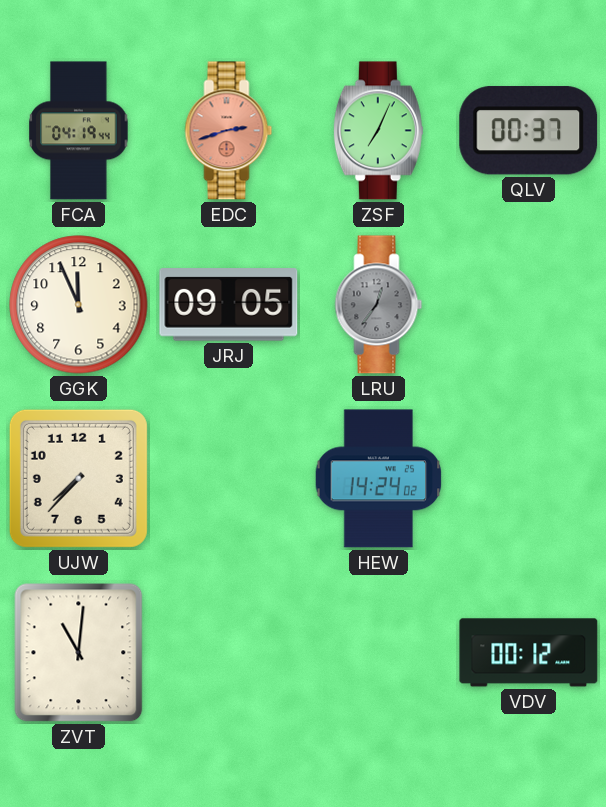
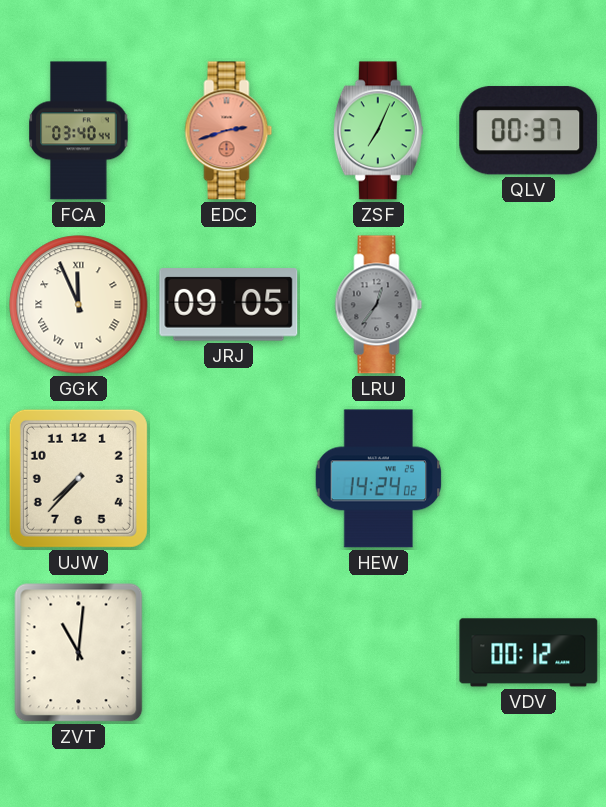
FCA: 04:19 -> 03:40 (79, 131)
GGK numerals: Arabic -> Roman (79, 305)
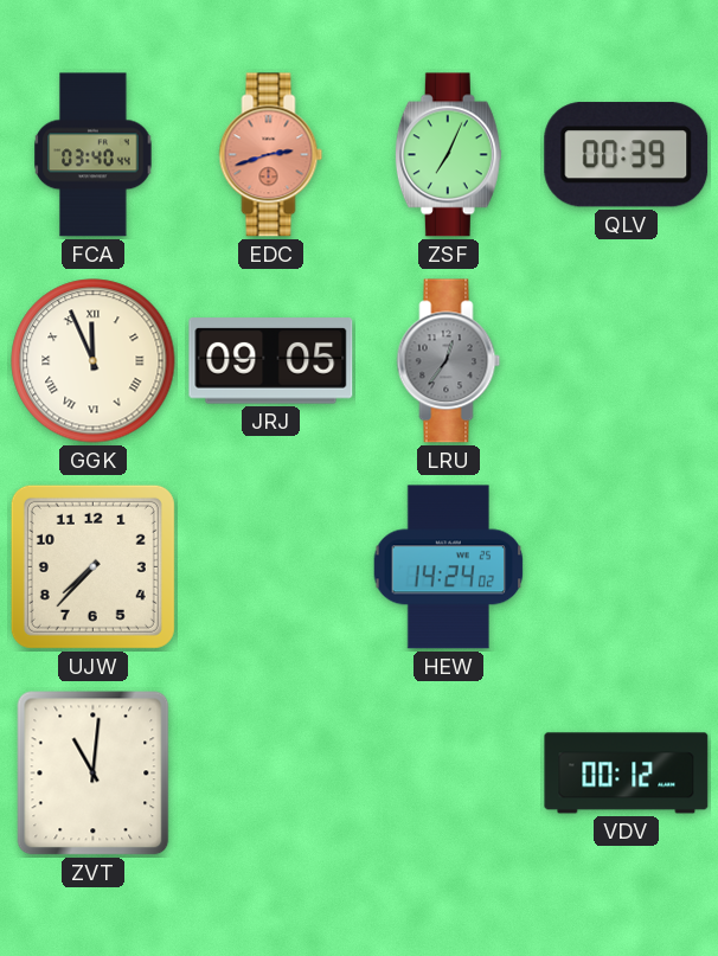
QLV: 00:37 -> 00:39 (627, 155)
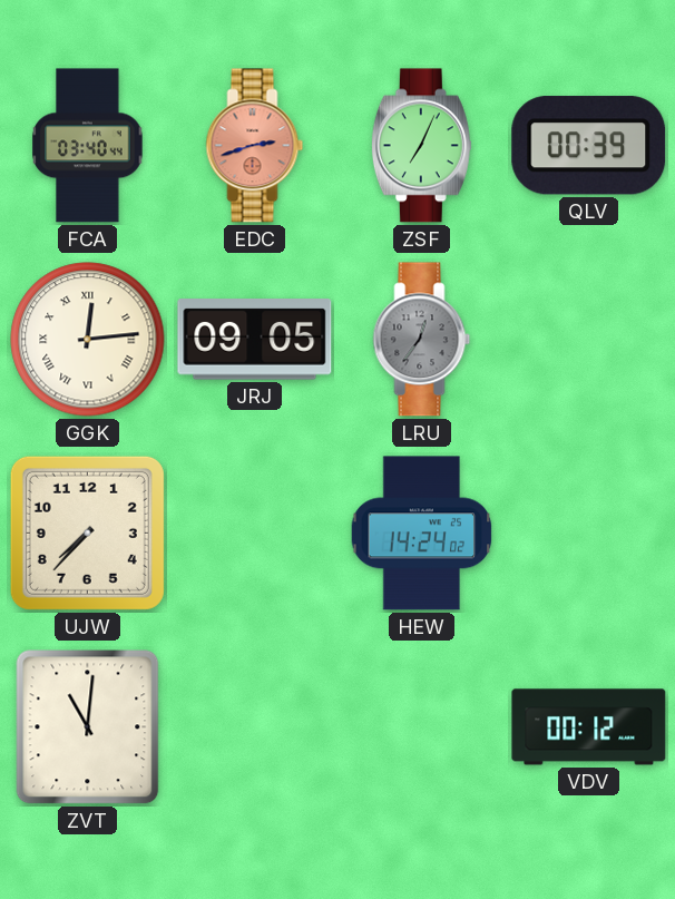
GGK: 11:56 -> 12:14 (88, 340)
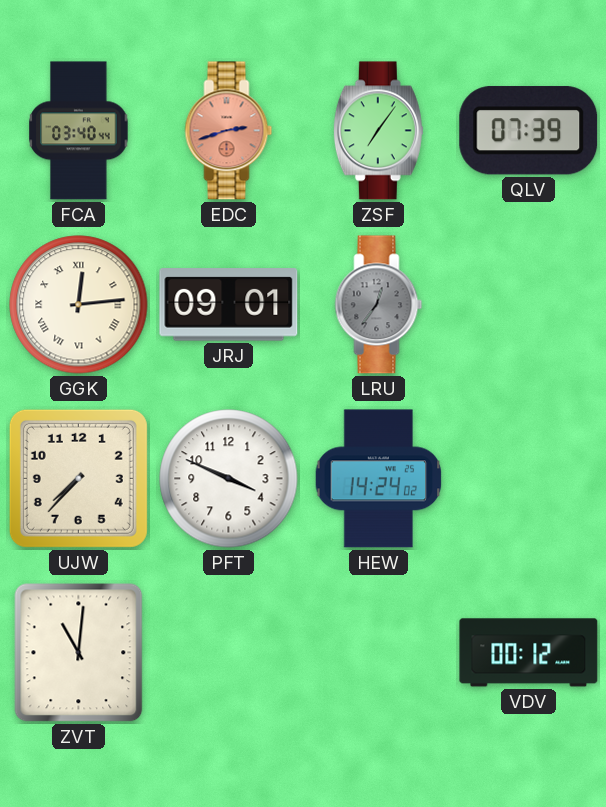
ZSF: 7:04 -> 7:06 (378, 131)
QLV: 00:39 -> 07:39 (529, 131)
JRJ: 09:05 -> 09:01 (229, 305)
PFT: none -> 3:49 (229, 479)
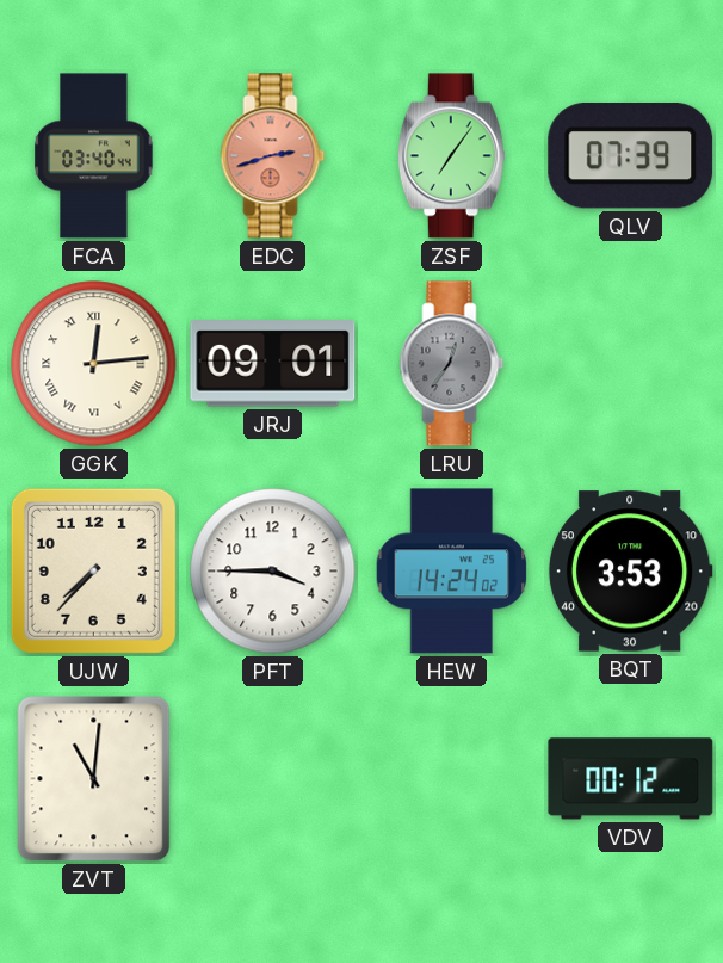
PFT: 3:49 -> 3:45 (273, 572)
BQT: none -> 3:53 (630, 572)
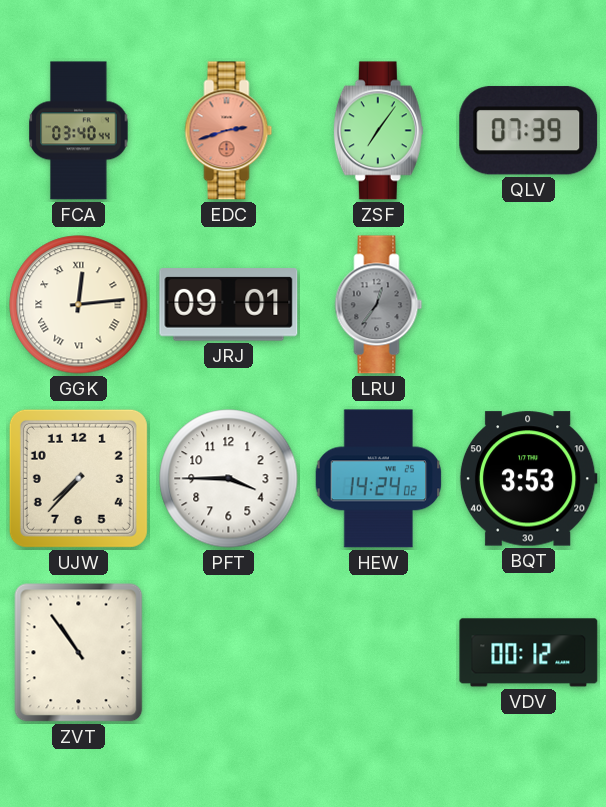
ZVT: 11:01 -> 10:54 (79, 653)
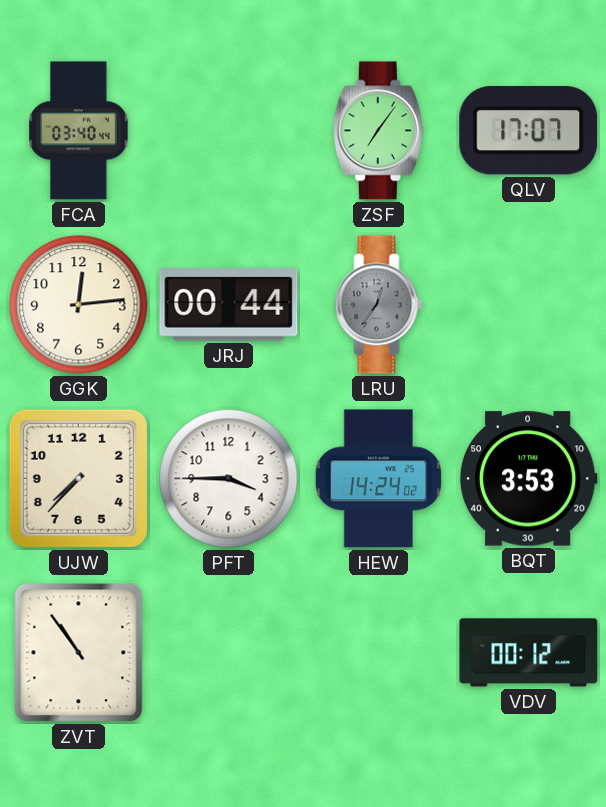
EDC: 2:42 -> none (229, 131)
QLV: 07:39 -> 17:07 (529, 131)
GGK numerals: Roman -> Arabic (79, 305)
JRJ: 09:01 -> 00:44 (229, 305)
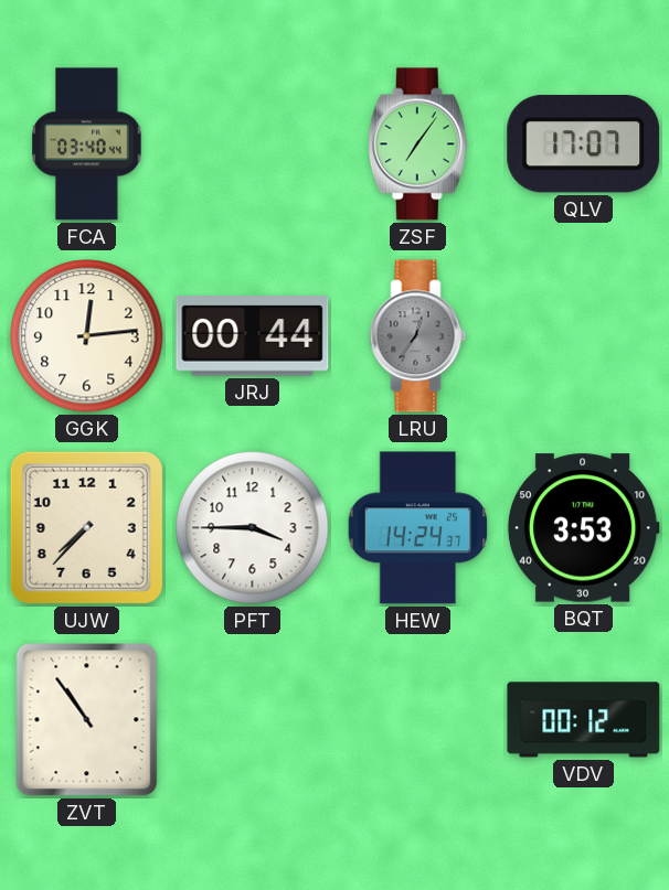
HEW: 14:24:02 -> 14:24:37 (418, 528)
